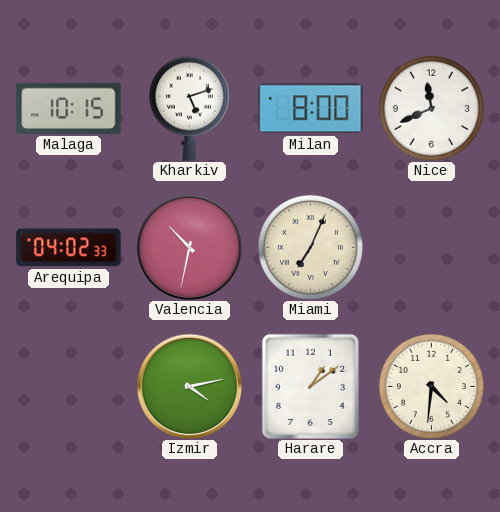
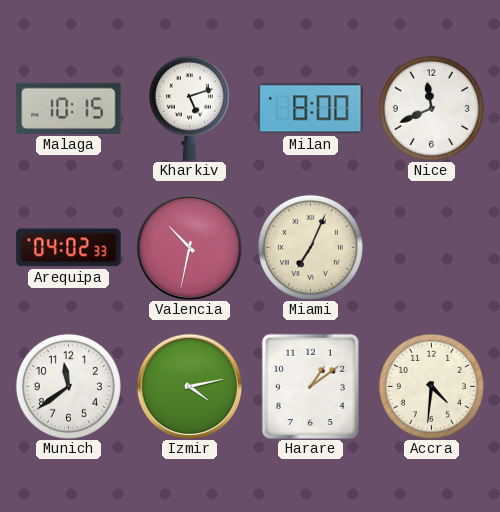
Munich: none -> 11:39 (68, 386)
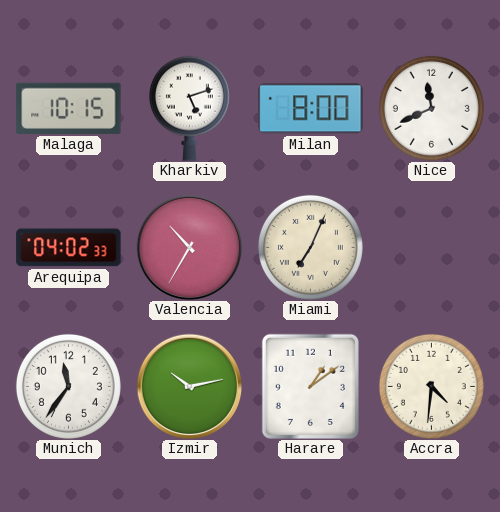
Valencia: 10:32 -> 10:35 (189, 247)
Munich: 11:39 -> 11:36 (68, 386)
Izmir: 4:13 -> 10:13 (189, 386)
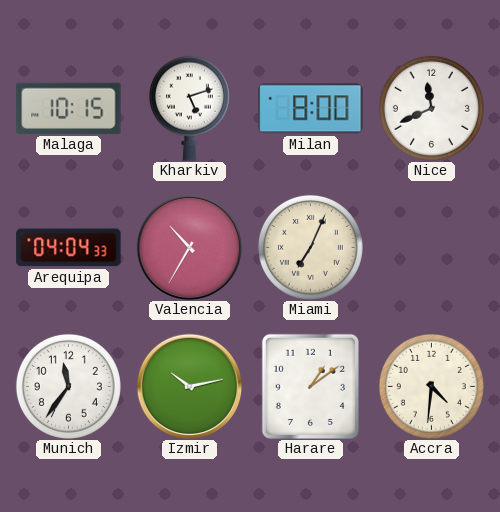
Arequipa: 04:02 -> 04:04 (69, 248)
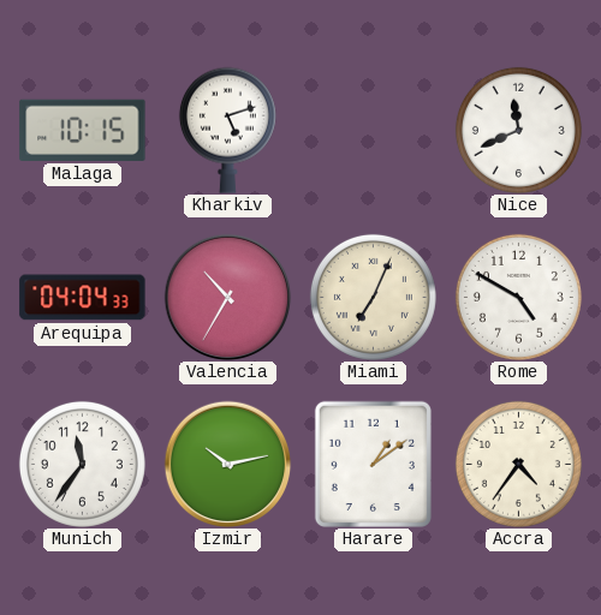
Milan: 8:00 -> none (311, 109)
Rome: none -> 4:50 (518, 297)
Accra: 4:31 -> 4:36 (518, 464)
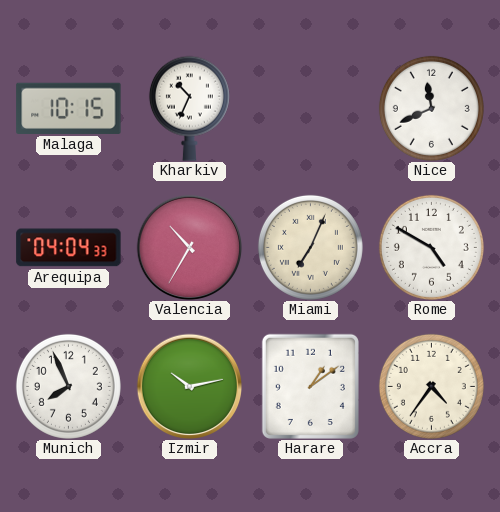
Kharkiv: 5:12 -> 10:34 (189, 108)
Munich: 11:36 -> 7:56 (68, 386)
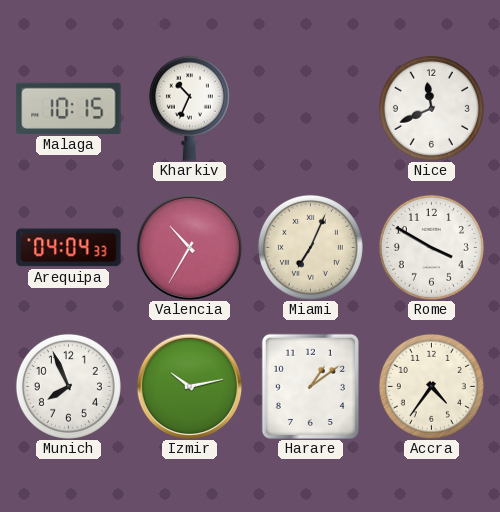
Rome: 4:50 -> 3:50 (431, 247)
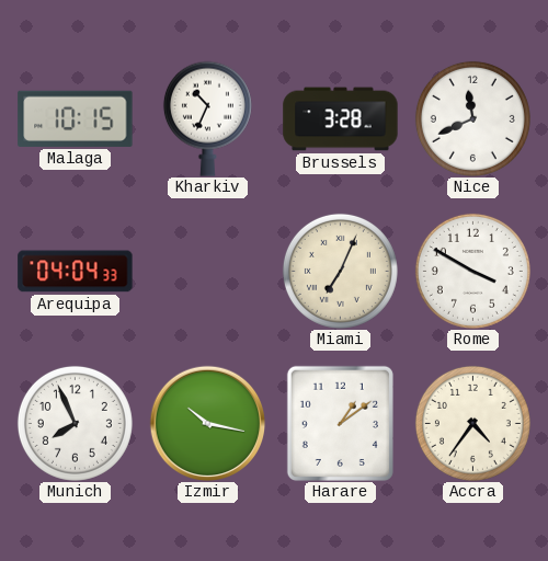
Brussels: none -> 3:28 (341, 119)
Valencia: 10:35 -> none (189, 247)
Izmir: 10:13 -> 10:17 (207, 423)
